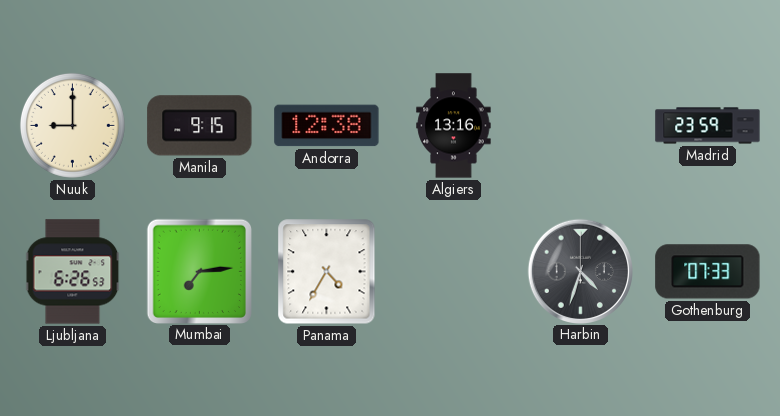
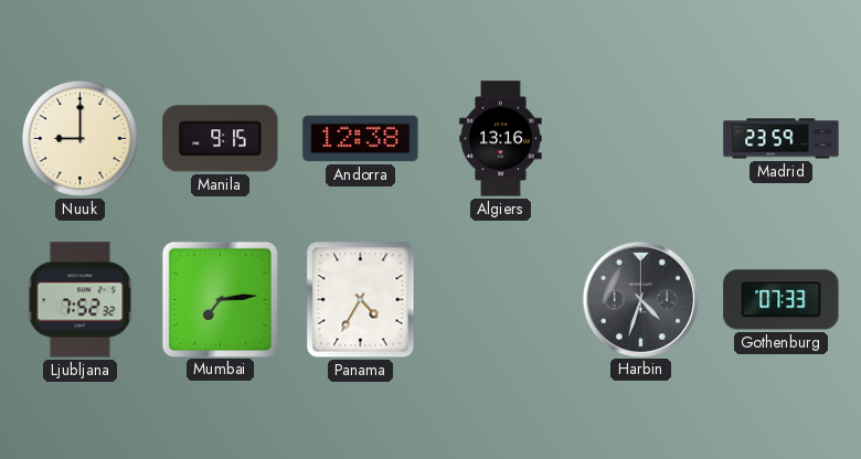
Ljubljana: 6:26 -> 7:52 (81, 300)
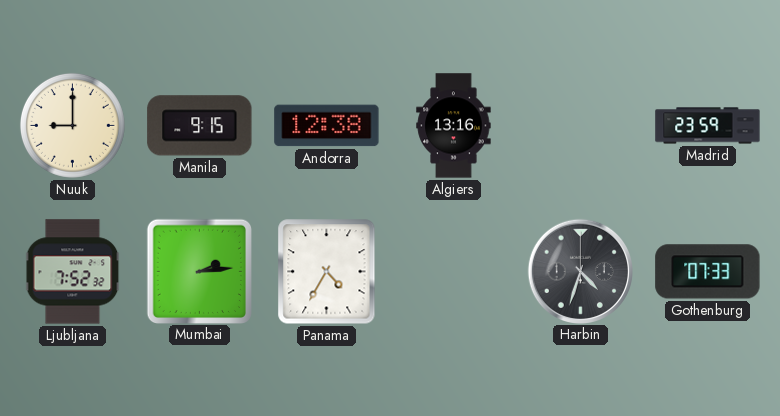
Mumbai: 7:14 -> 2:14 (199, 271)
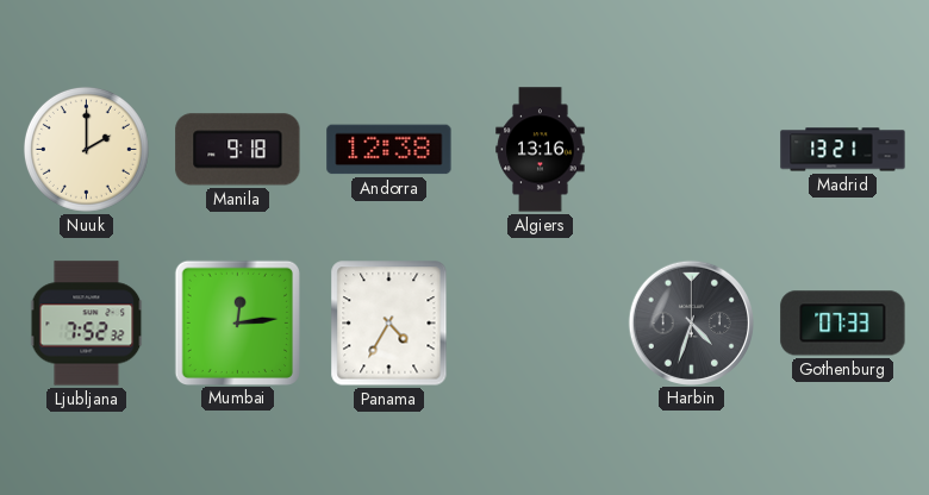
Nuuk: 9:00 -> 2:00 (86, 149)
Manila: 9:15 -> 9:18 (238, 150)
Madrid: 23:59 -> 13:21 (843, 150)
Mumbai: 2:14 -> 12:14 (237, 322)
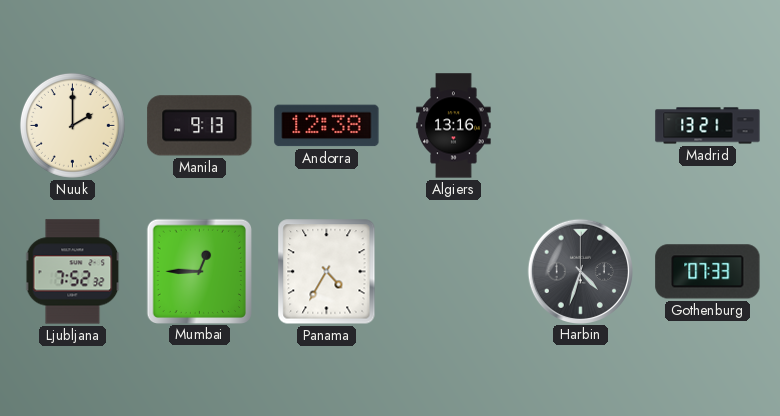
Manila: 9:18 -> 9:13 (200, 126)
Mumbai: 12:14 -> 12:45 (199, 271)
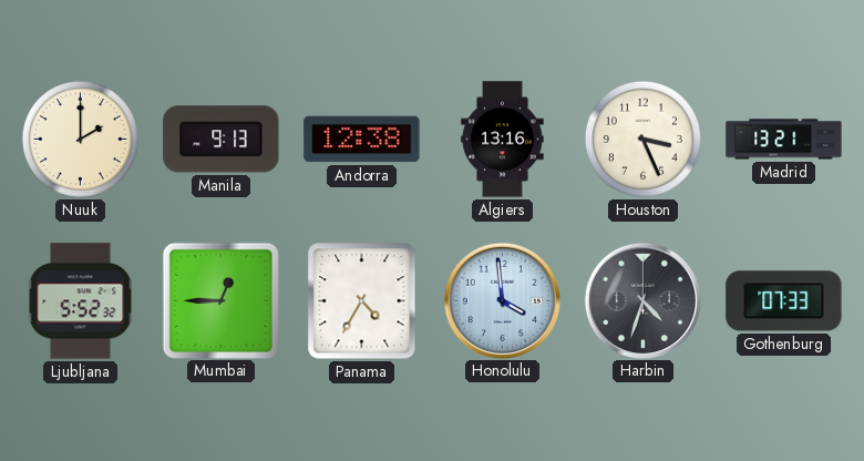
Houston: none -> 3:26 (642, 139)
Ljubljana: 7:52 -> 5:52 (81, 301)
Honolulu: none -> 3:59 (502, 300)
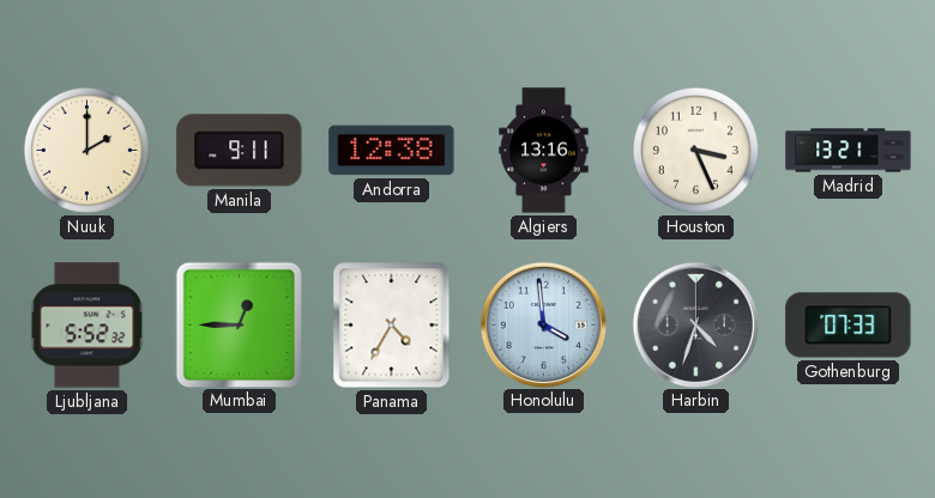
Manila: 9:13 -> 9:11 (240, 151)
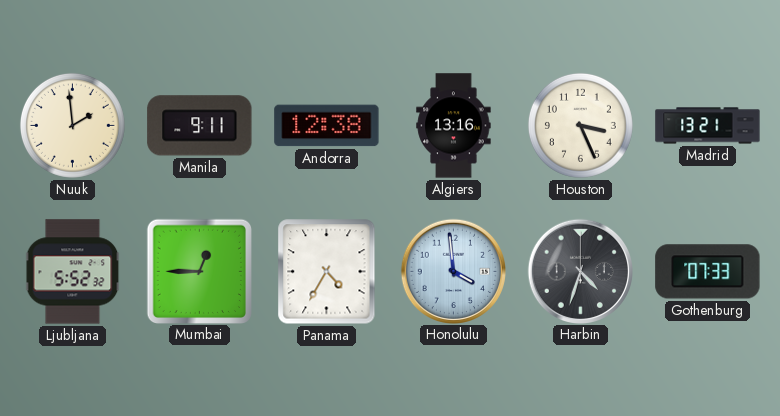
Nuuk: 2:00 -> 1:59 (72, 125)
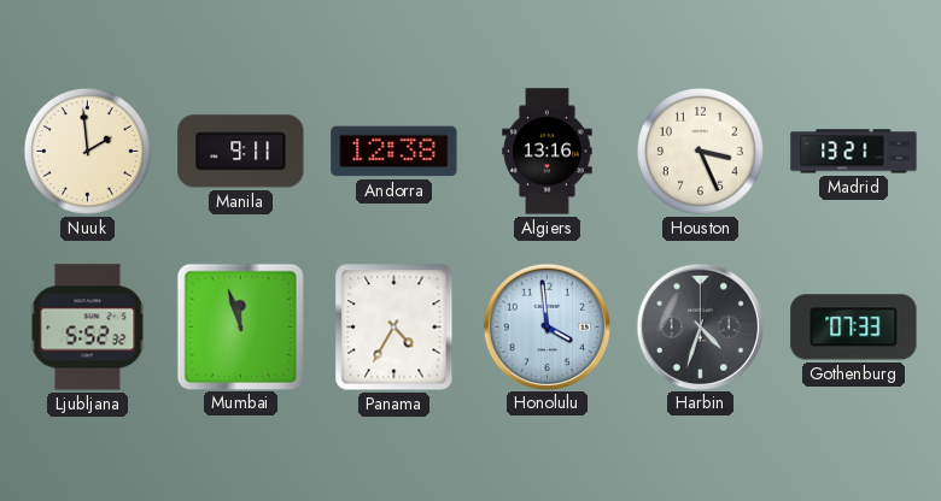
Mumbai: 12:45 -> 11:57 (240, 326)
